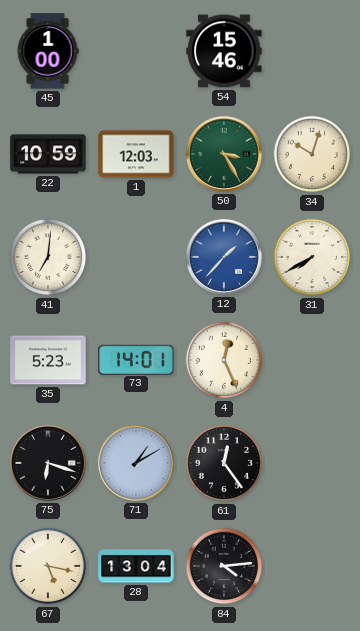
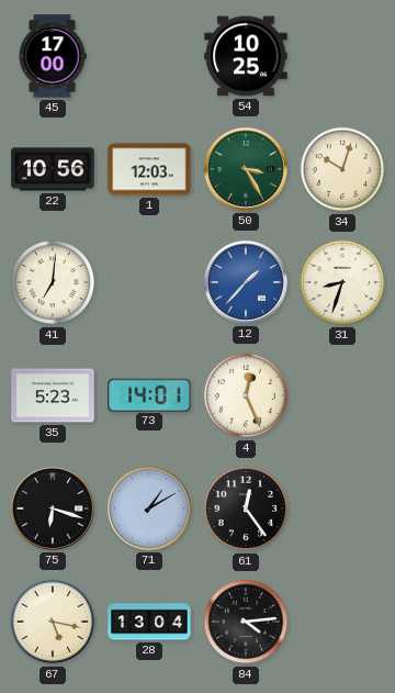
45: 1:00 -> 17:00 (53, 56)
54: 15:46 -> 10:25 (246, 56)
22: 10:59 -> 10:56 (53, 169)
31: 7:40 -> 8:33 (342, 282)
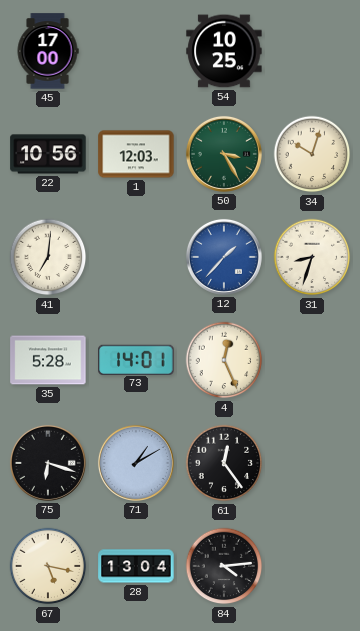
35: 5:23 -> 5:28 (48, 360)
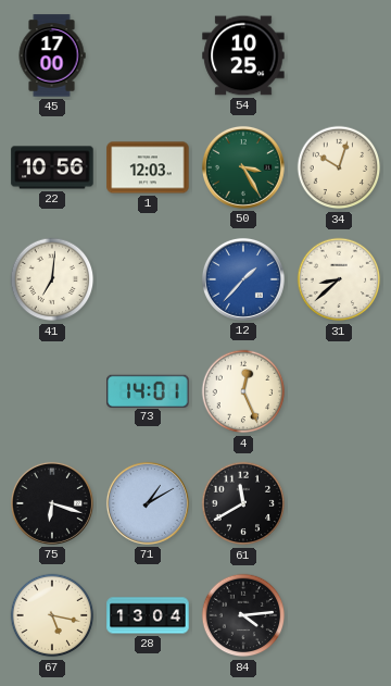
31: 8:33 -> 8:38 (339, 279)
35: 5:28 -> none (48, 360)
61: 12:24 -> 11:40 (243, 503)
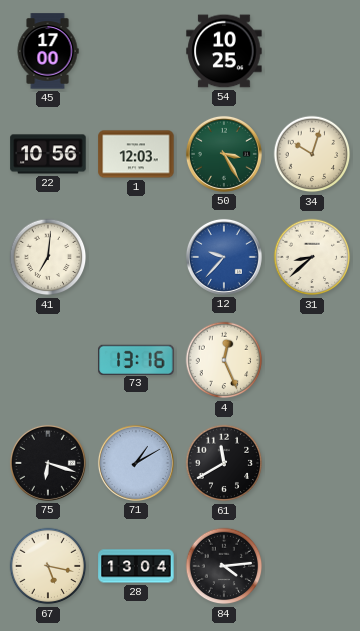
12: 1:37 -> 9:37 (224, 257)
73: 14:01 -> 13:16 (136, 359)
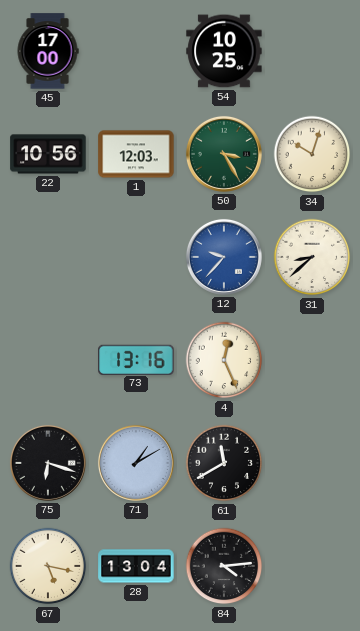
41: 7:01 -> none (48, 257)
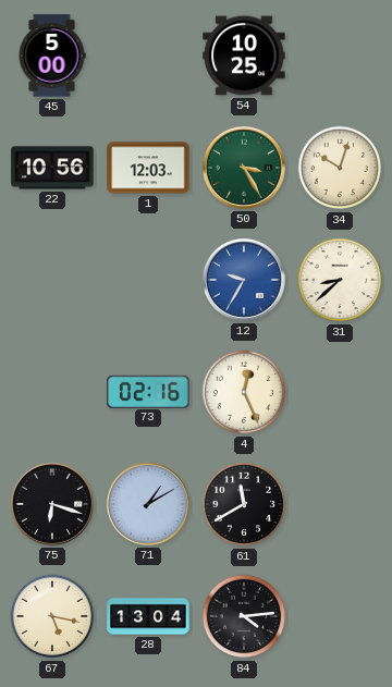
45: 17:00 -> 5:00 (52, 56)
12: 9:37 -> 9:35 (244, 280)
73: 13:16 -> 02:16 (148, 391)
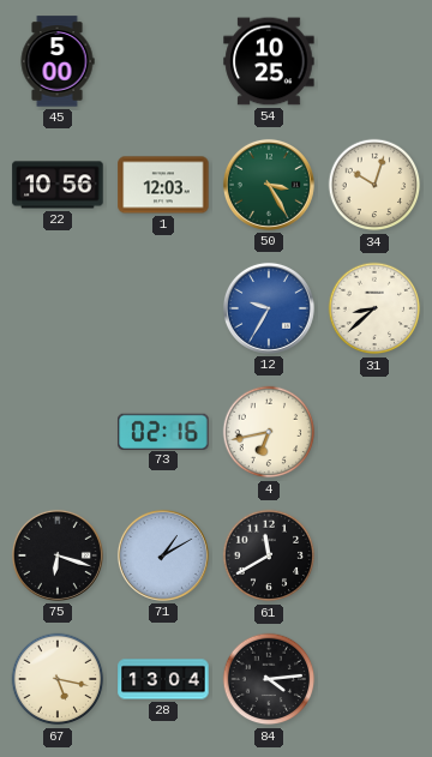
4: 12:26 -> 6:43 (269, 432)
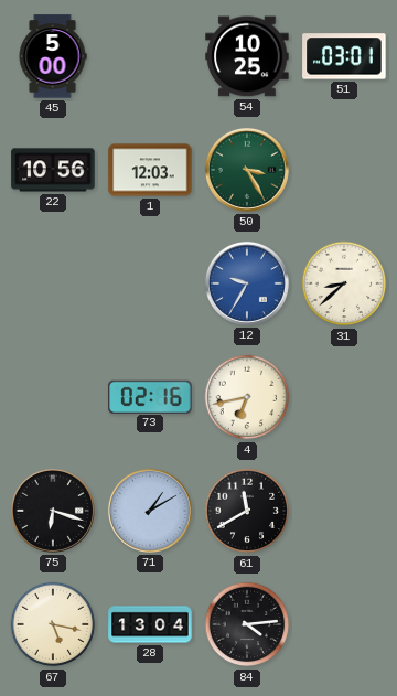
51: none -> 03:01 (344, 56)
34: 10:03 -> none (374, 185)
